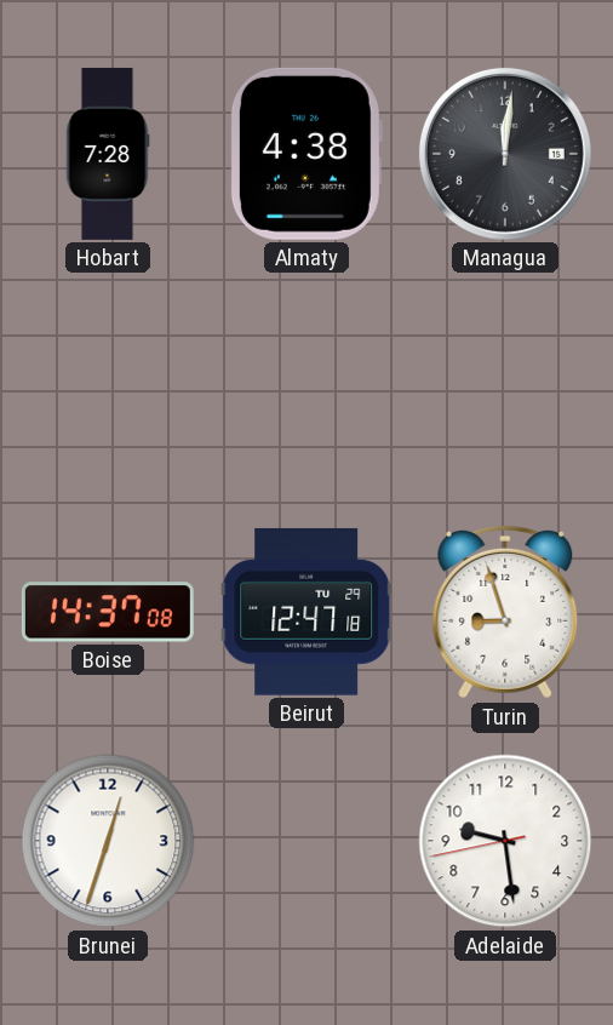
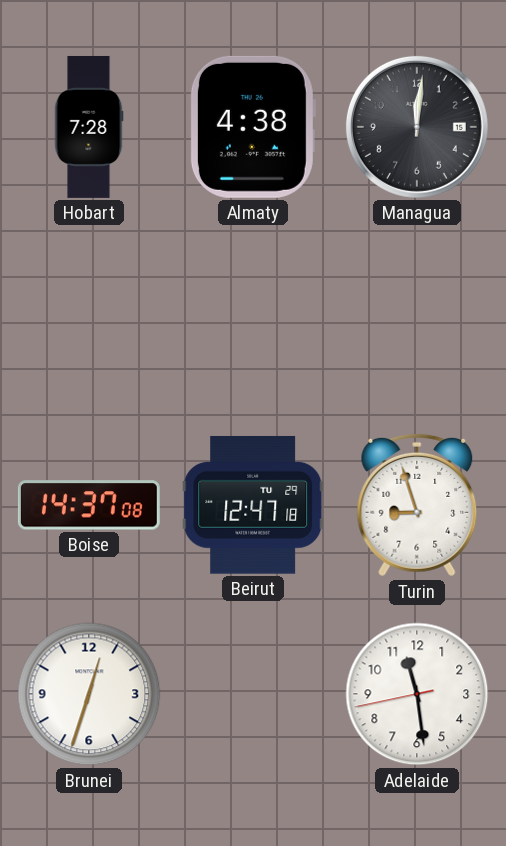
Adelaide: 9:28 -> 11:28 (417, 694)
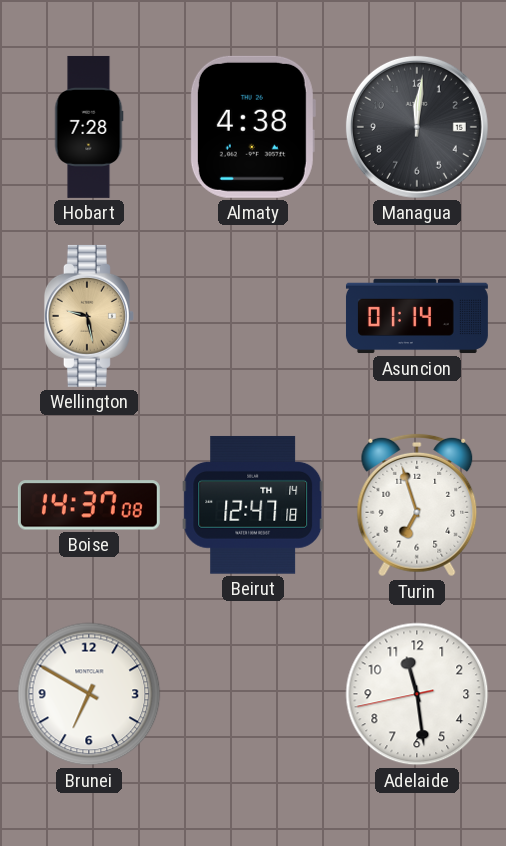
Wellington: none -> 9:28 (89, 316)
Asuncion: none -> 01:14 (417, 316)
Beirut date: TU 29 -> TH 14 (253, 505)
Turin: 8:57 -> 6:57 (417, 505)
Brunei: 12:33 -> 6:50 (89, 694)
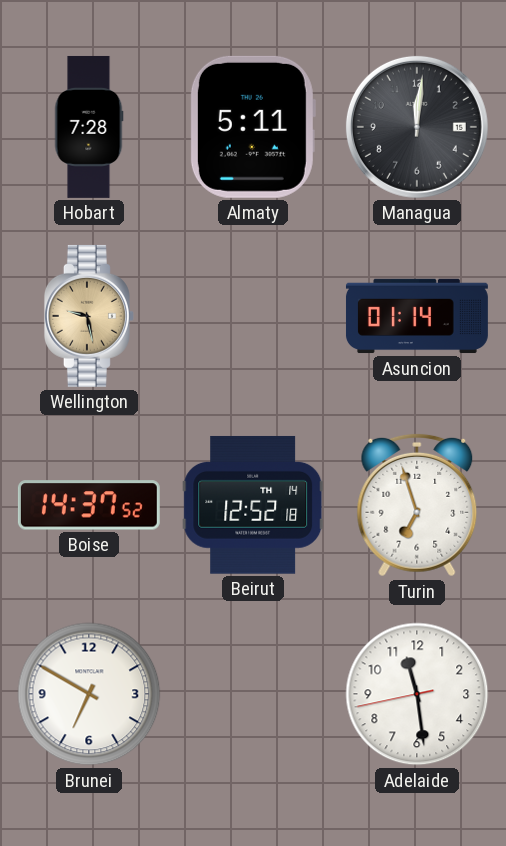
Almaty: 4:38 -> 5:11 (253, 127)
Boise: 14:37:08 -> 14:37:52 (89, 505)
Beirut: 12:47 -> 12:52 (253, 505)
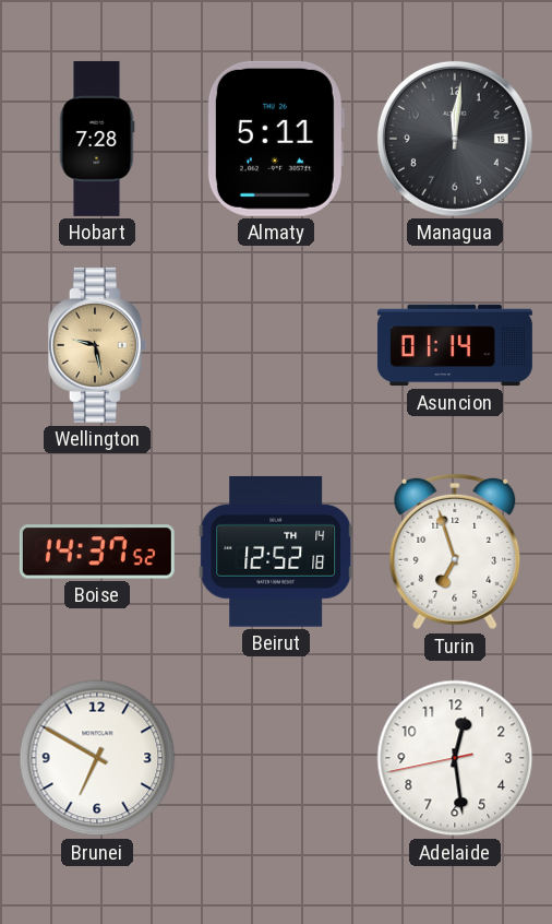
Adelaide: 11:28 -> 12:28 (455, 758)
